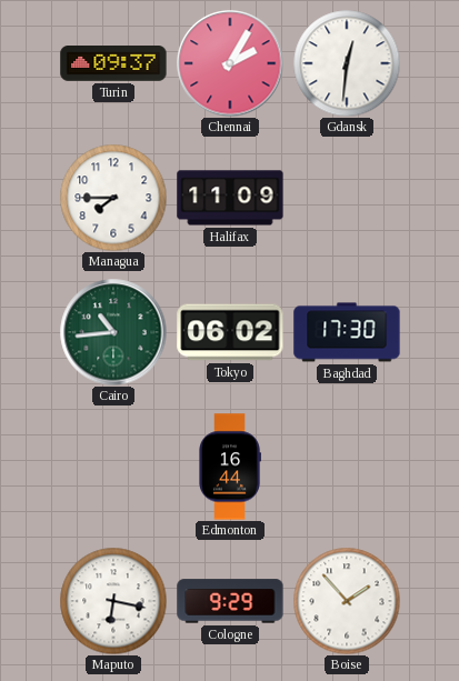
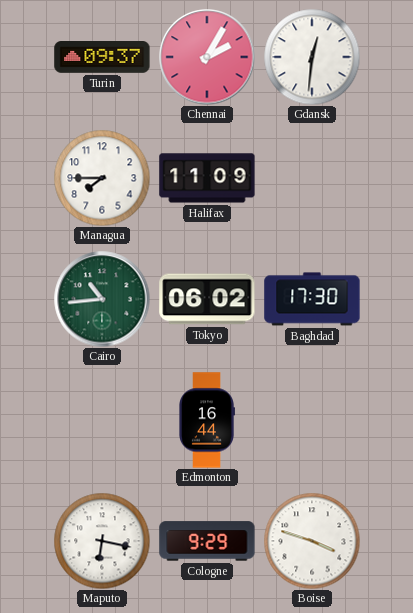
Boise: 1:53 -> 3:48 (312, 541)
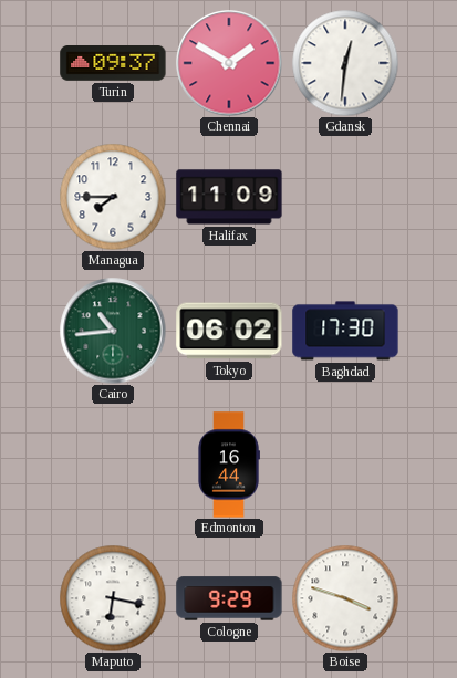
Chennai: 2:05 -> 1:50 (229, 63)
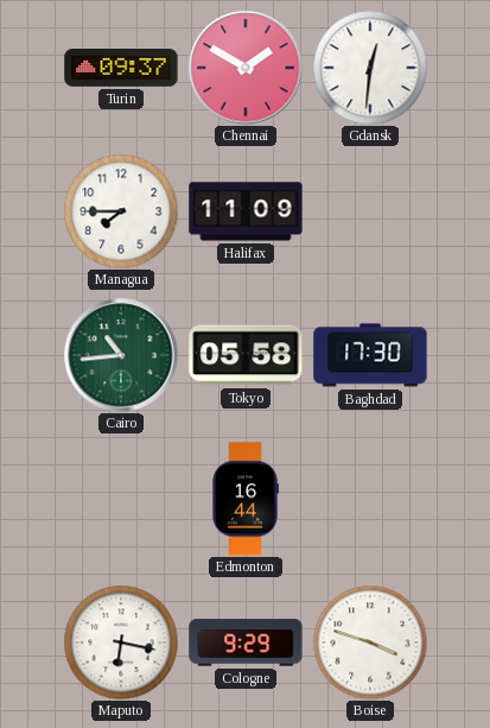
Tokyo: 06:02 -> 05:58 (246, 355)
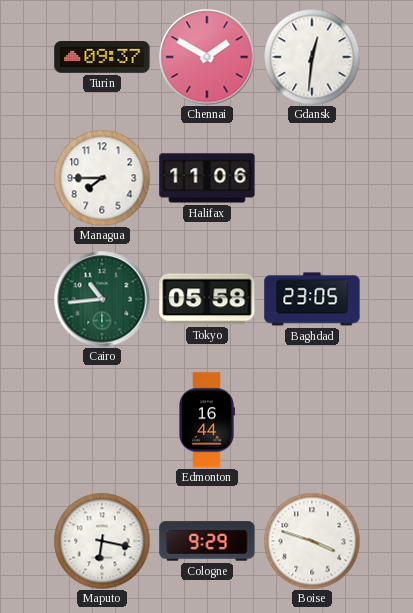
Halifax: 11:09 -> 11:06 (207, 178)
Baghdad: 17:30 -> 23:05 (312, 299)
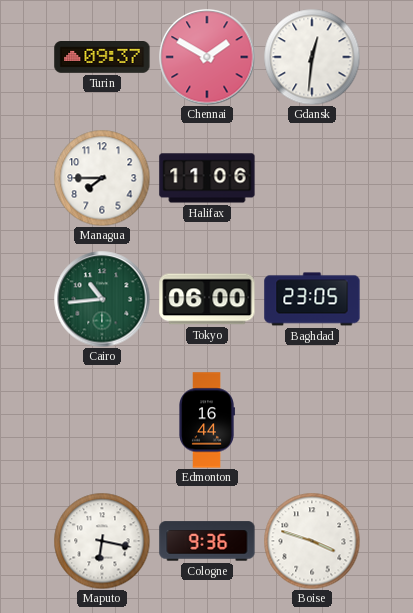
Tokyo: 05:58 -> 06:00 (207, 299)
Cologne: 9:29 -> 9:36 (207, 541)
